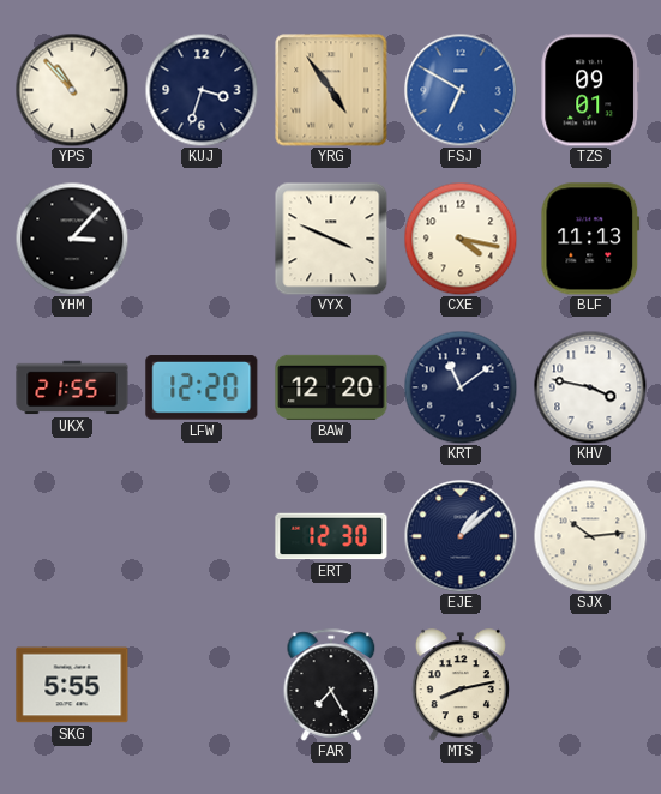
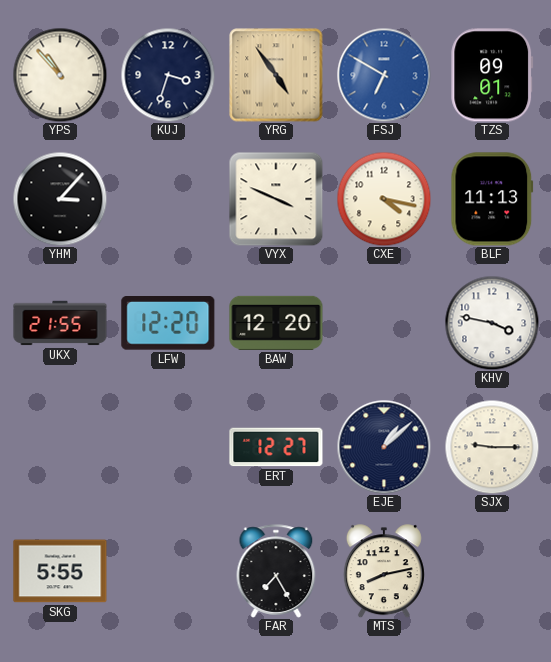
KRT: 11:09 -> none (461, 387)
ERT: 12:30 -> 12:27 (276, 447)
SJX: 10:14 -> 9:15 (492, 447)
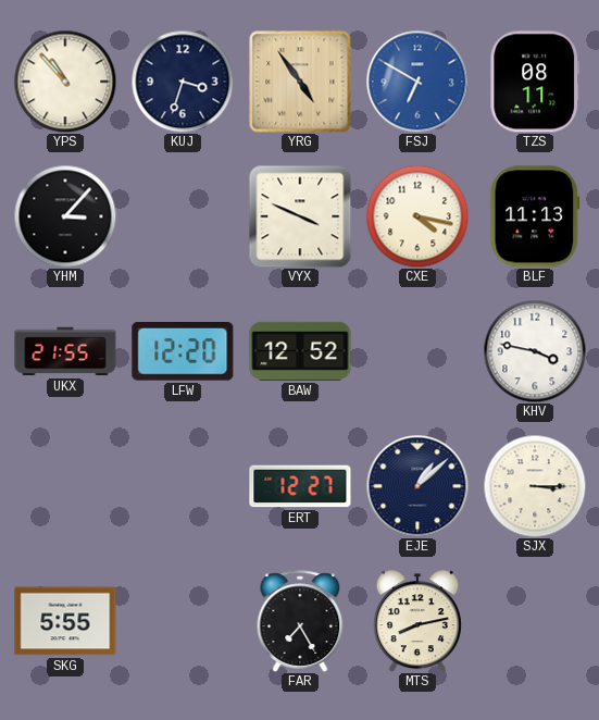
TZS: 09:01 -> 08:11 (535, 82)
BAW: 12:20 -> 12:52 (300, 351)
SJX: 9:15 -> 3:15 (535, 486)
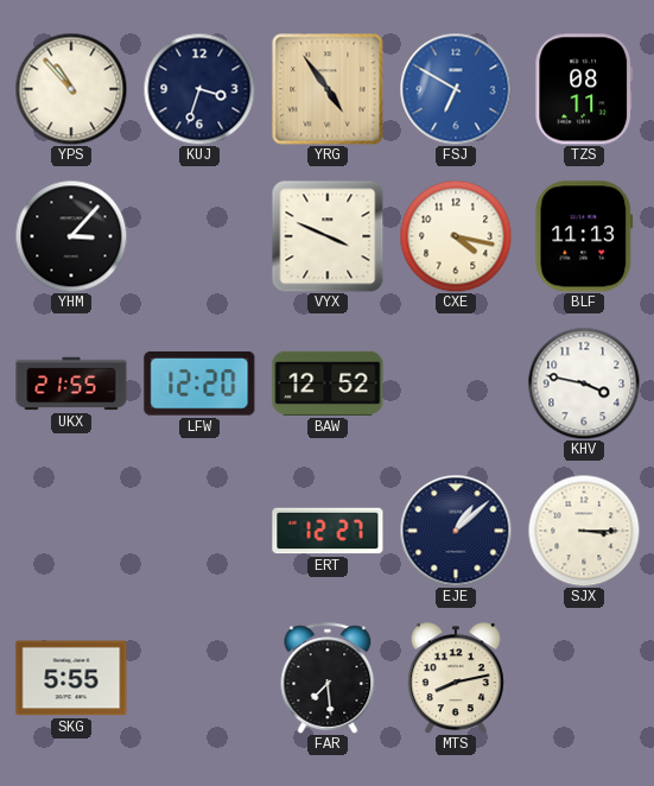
FAR: 7:25 -> 7:29 (328, 678)
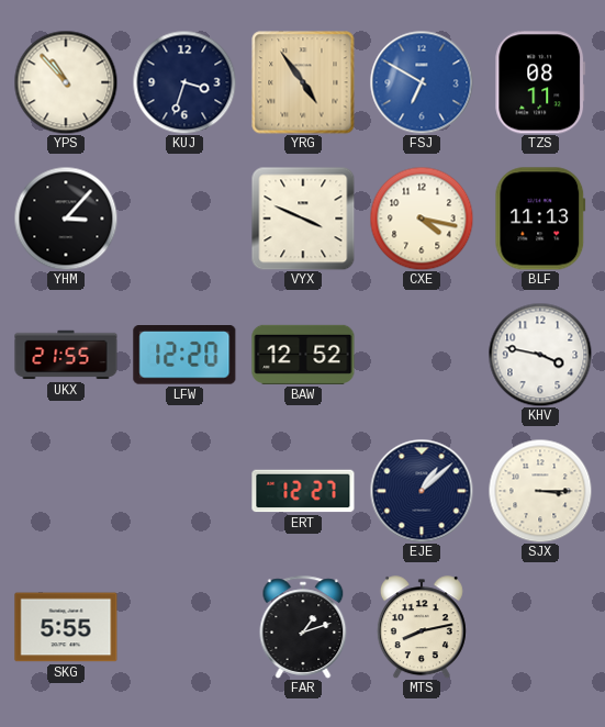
FAR: 7:29 -> 1:12 (303, 627)
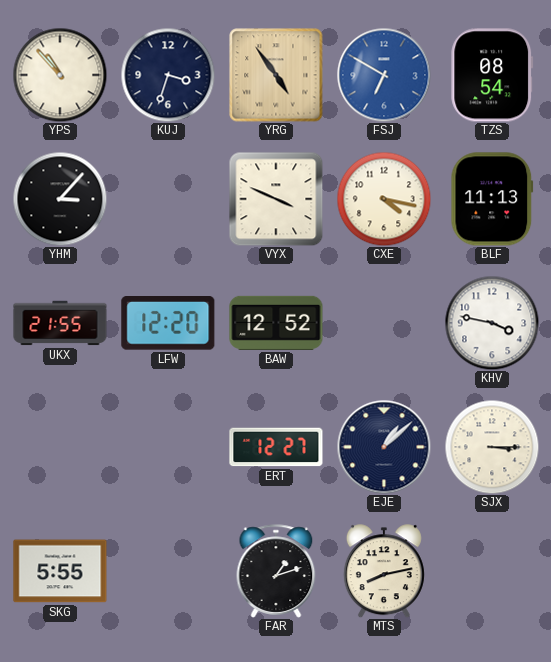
TZS: 08:11 -> 08:54 (492, 75)
